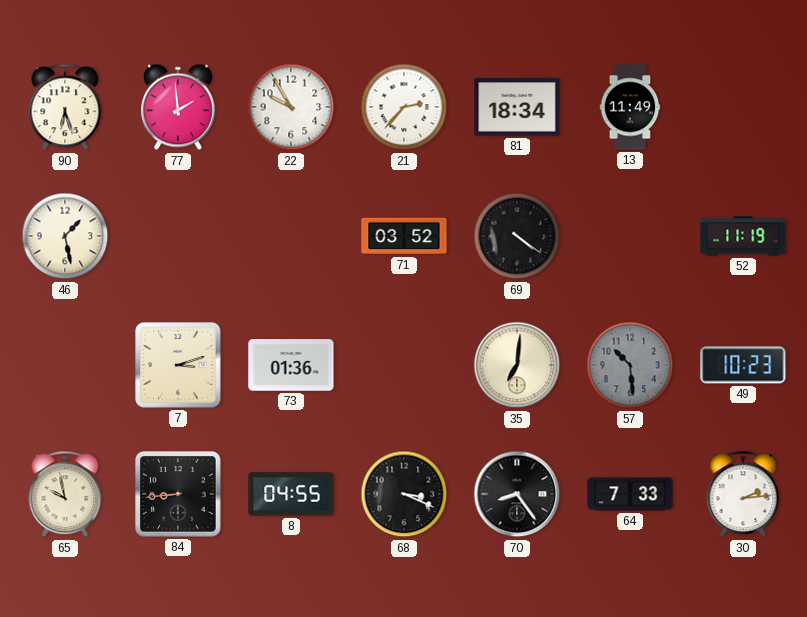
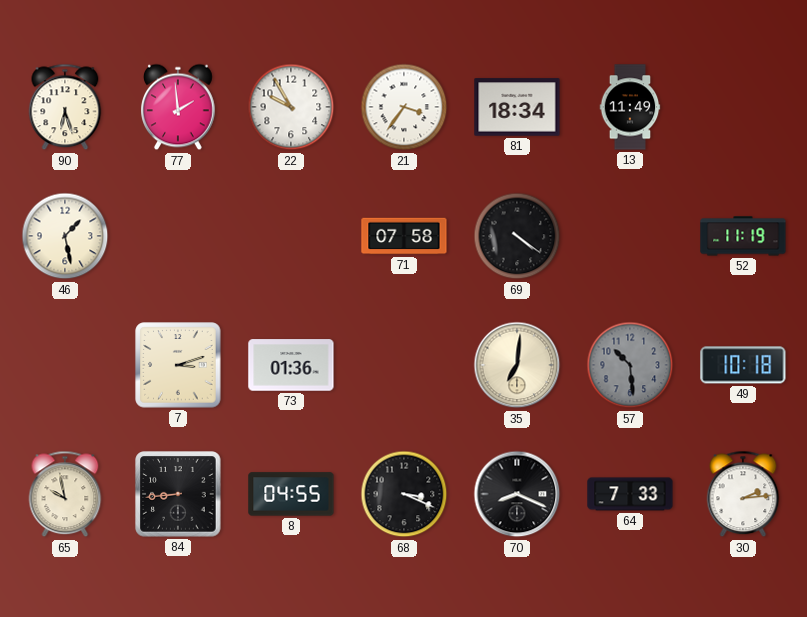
21: 2:37 -> 3:36 (404, 107)
71: 03:52 -> 07:58 (404, 236)
49: 10:23 -> 10:18 (743, 365)
70: 8:24 -> 8:19 (517, 494)
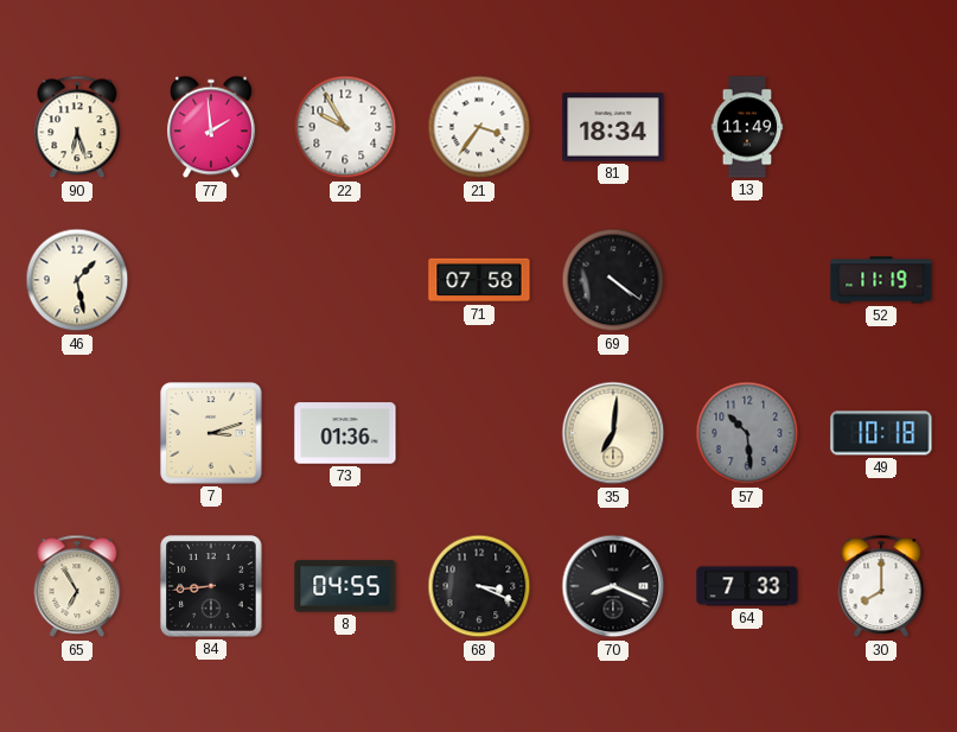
65: 9:58 -> 6:55 (77, 586)
30: 2:14 -> 8:00 (881, 586)
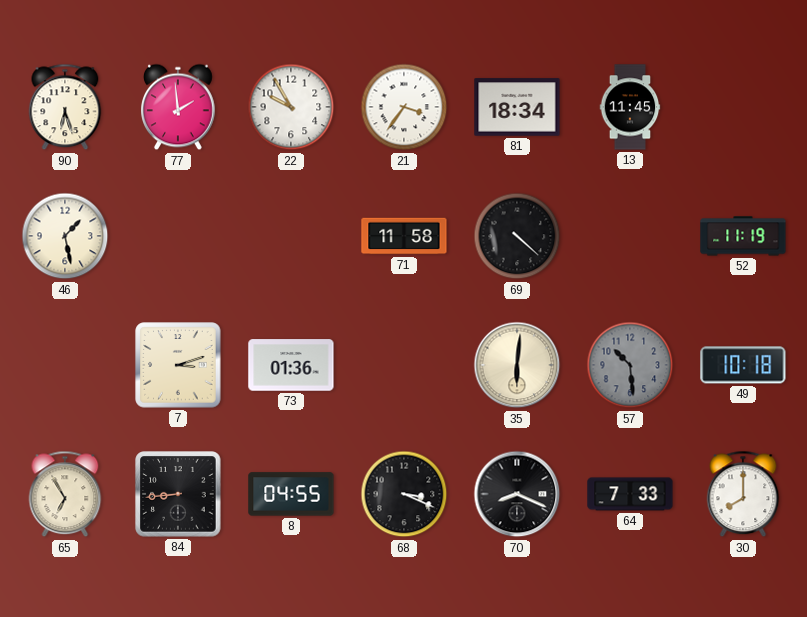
13: 11:49 -> 11:45 (630, 107)
71: 07:58 -> 11:58 (404, 236)
69: 4:21 -> 4:22 (517, 236)
35: 7:01 -> 6:01 (517, 365)
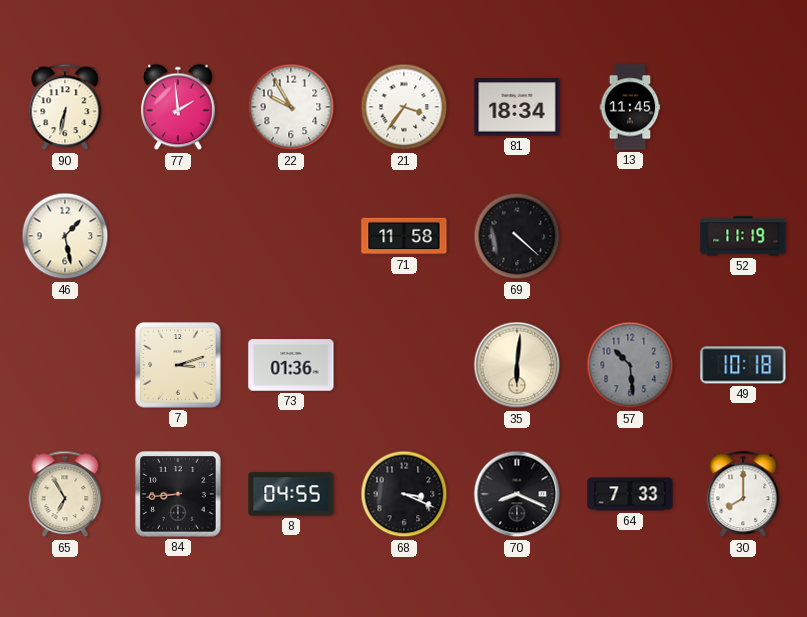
90: 6:27 -> 6:32 (65, 107)
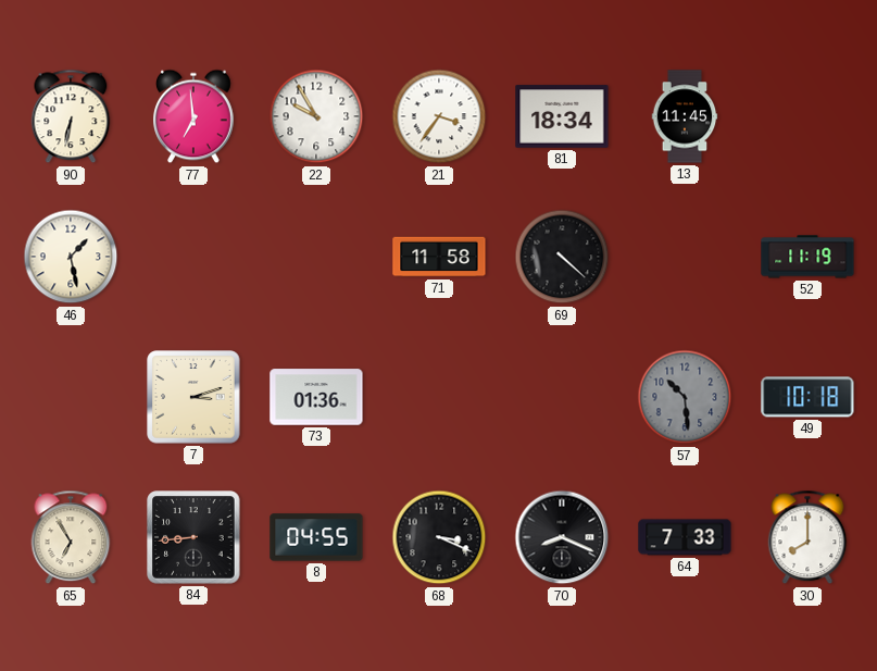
77: 1:59 -> 6:59 (195, 116)
35: 6:01 -> none (517, 365)
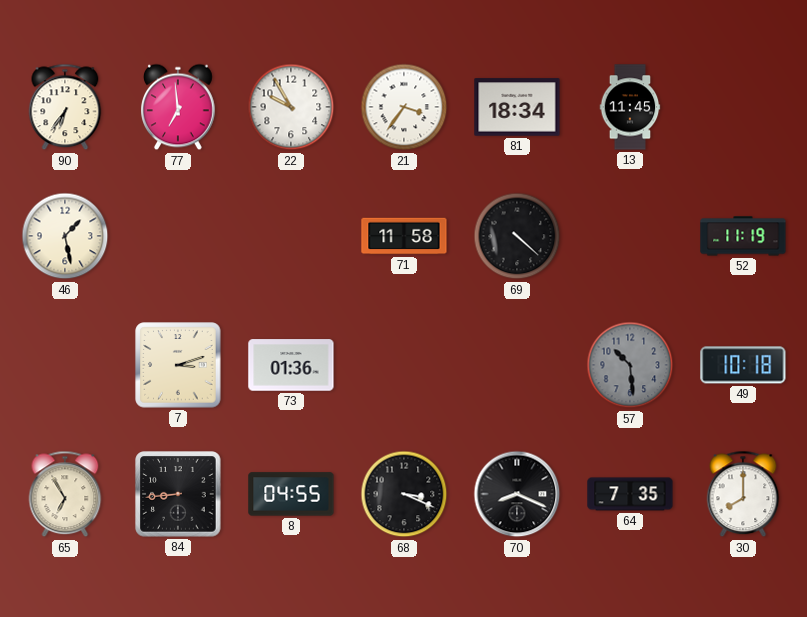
90: 6:32 -> 6:36 (65, 107)
64: 7:33 -> 7:35 (630, 494)
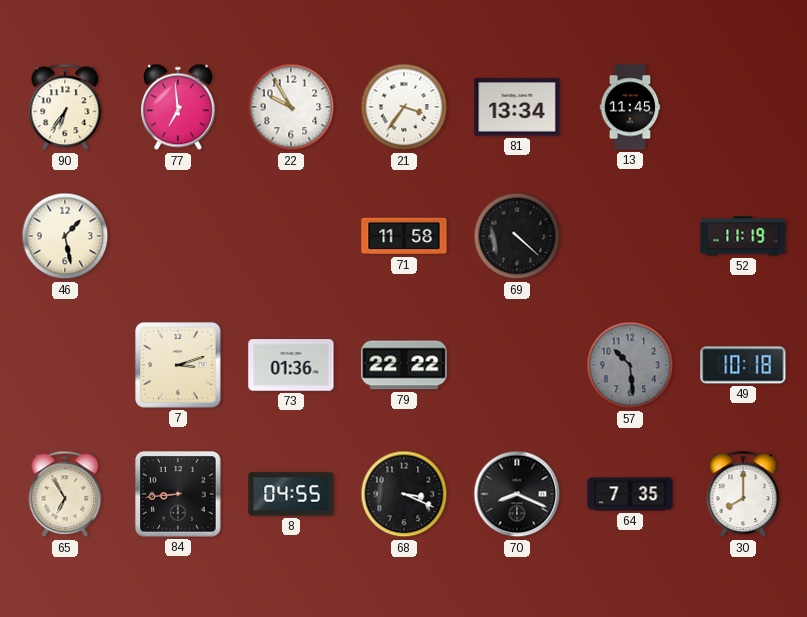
81: 18:34 -> 13:34 (517, 107)
79: none -> 22:22 (404, 365)
